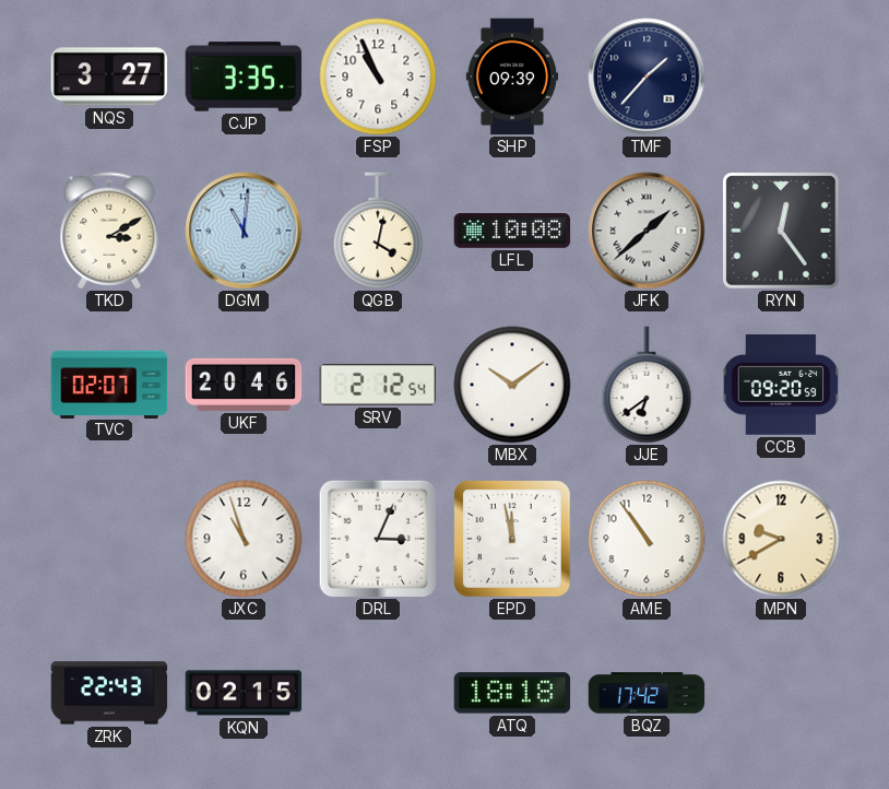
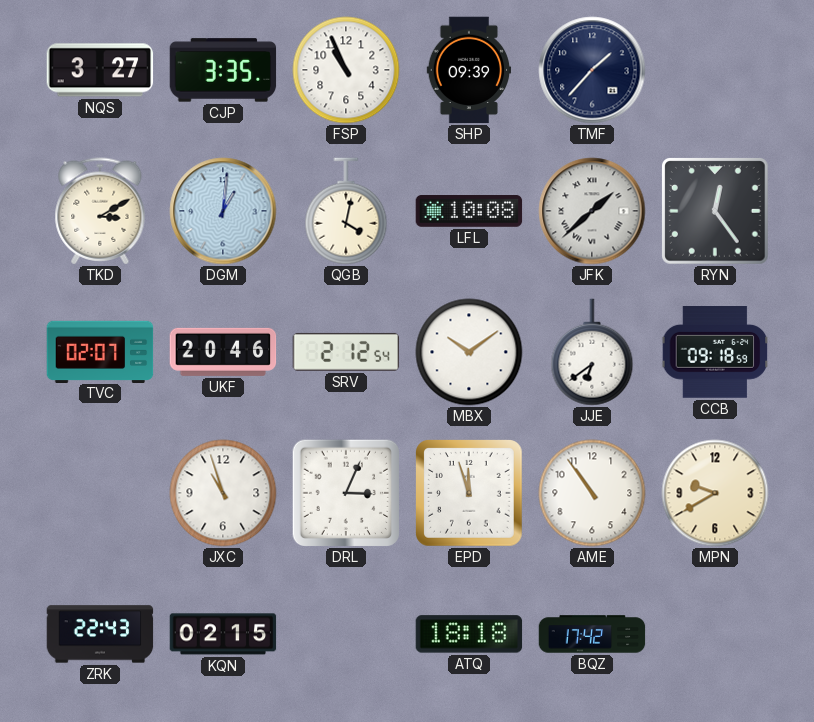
DGM: 11:01 -> 1:01 (223, 211)
CCB: 09:20 -> 09:18 (715, 353)
EPD: 11:58 -> 11:57 (470, 494)
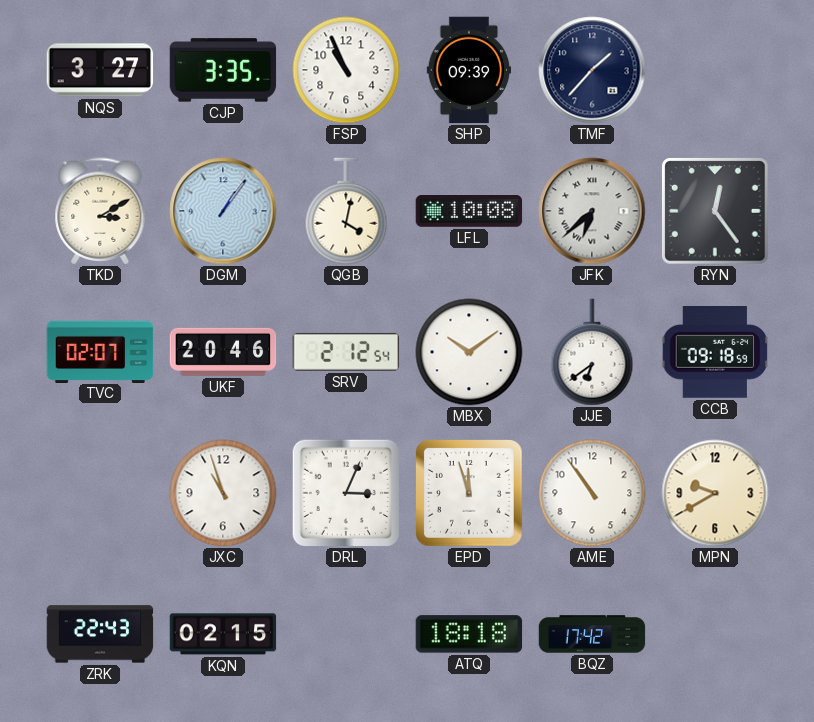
DGM: 1:01 -> 1:06 (223, 211)
JFK: 1:38 -> 6:38 (592, 211)
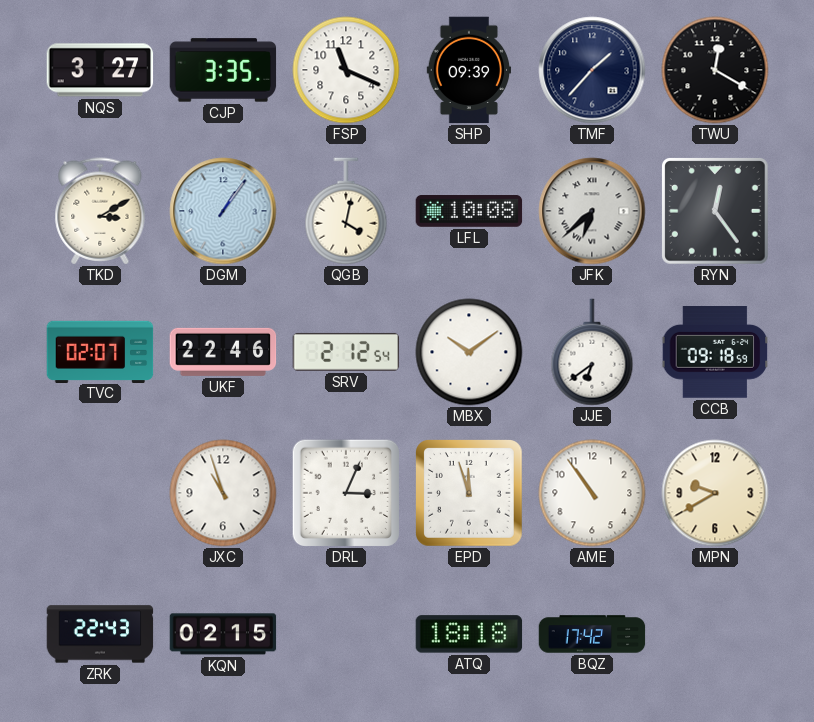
FSP: 10:56 -> 11:19 (346, 70)
TWU: none -> 12:20 (715, 70)
UKF: 20:46 -> 22:46 (223, 352)
